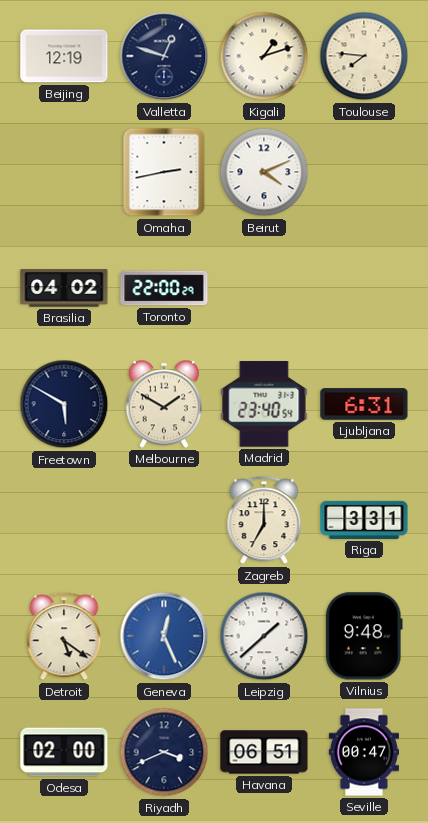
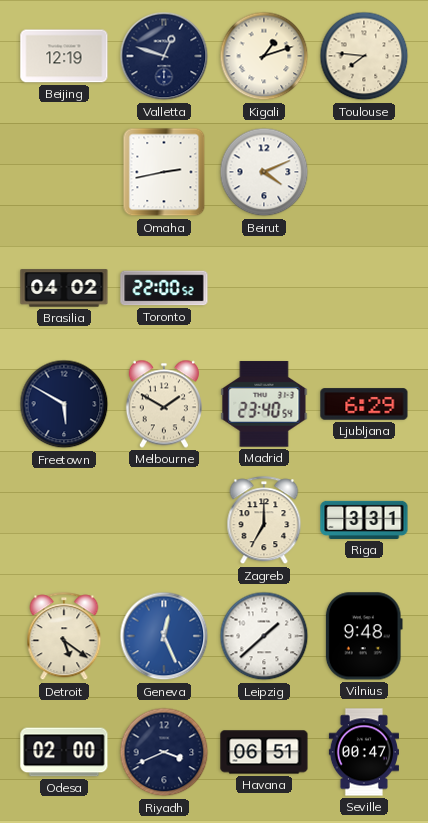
Toronto: 22:00:29 -> 22:00:52 (164, 288)
Ljubljana: 6:31 -> 6:29 (364, 404)
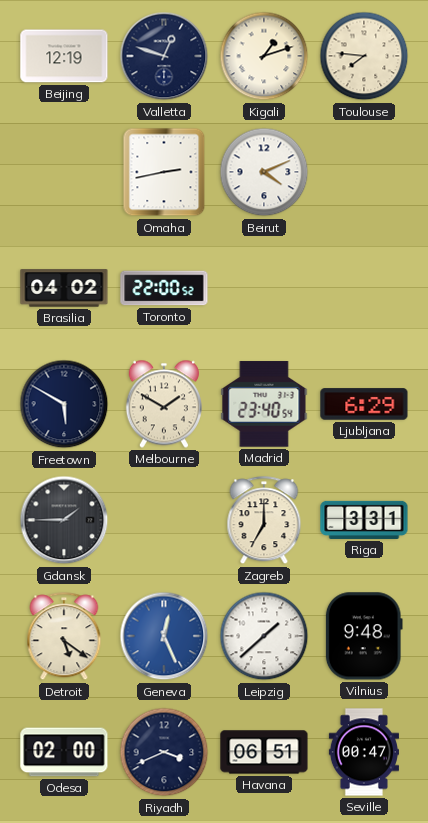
Gdansk: none -> 1:45 (64, 520)
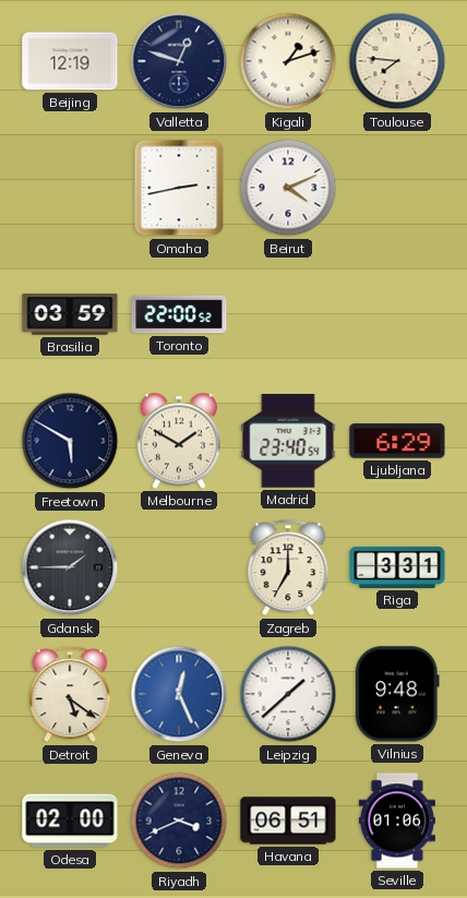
Brasilia: 04:02 -> 03:59 (70, 314)
Seville: 00:47 -> 01:06 (397, 821)
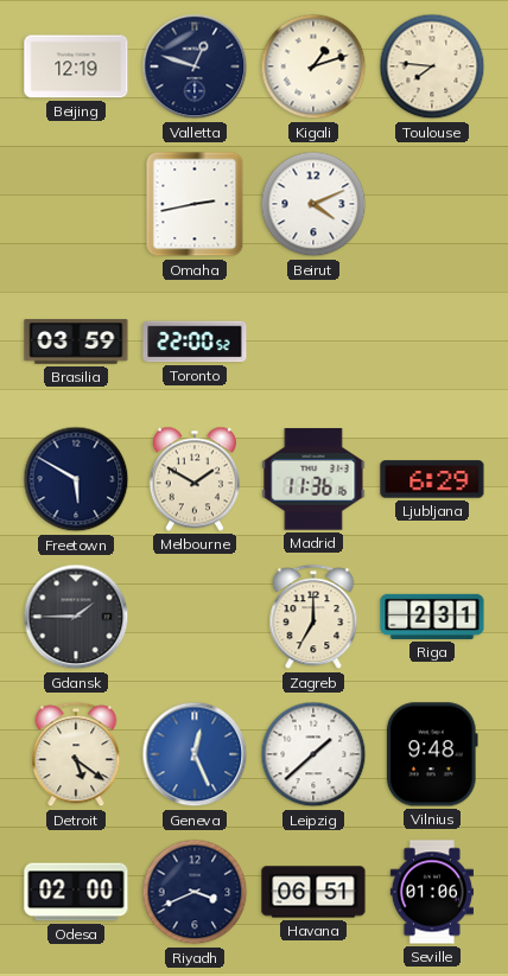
Madrid: 23:40 -> 11:36 (313, 479)
Riga: 3:31 -> 2:31 (432, 617)
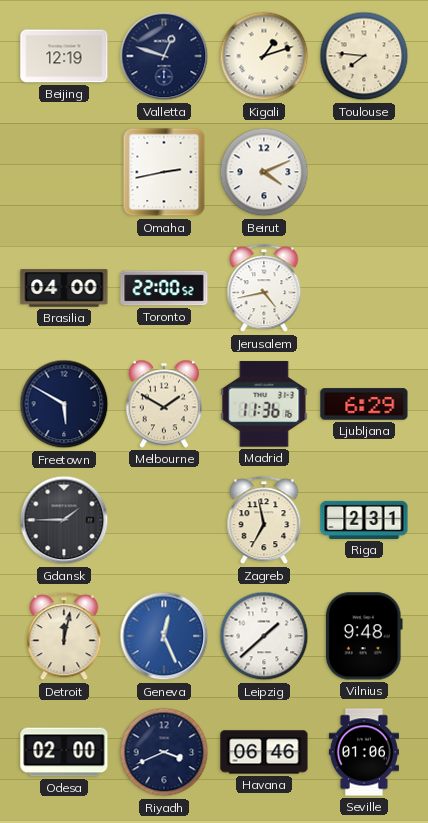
Brasilia: 03:59 -> 04:00 (64, 288)
Jerusalem: none -> 4:43 (264, 289)
Zagreb: 7:00 -> 6:58 (264, 521)
Detroit: 5:21 -> 12:02 (64, 637)
Havana: 06:51 -> 06:46 (264, 752)
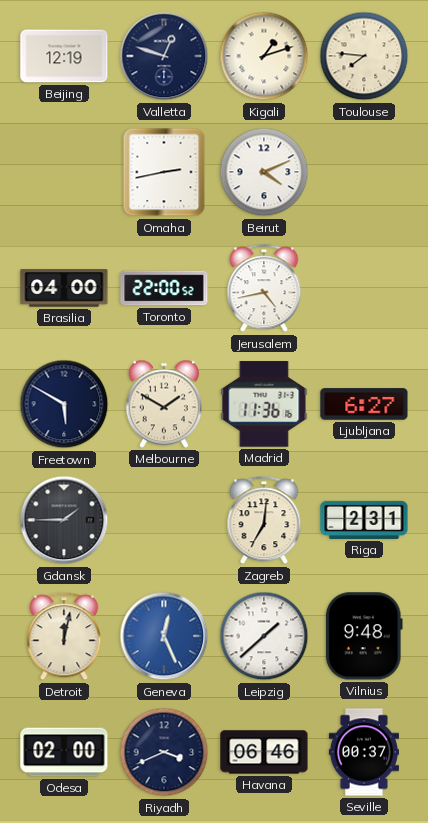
Ljubljana: 6:29 -> 6:27 (364, 404)
Zagreb: 6:58 -> 7:01 (264, 521)
Seville: 01:06 -> 00:37 (364, 752)
